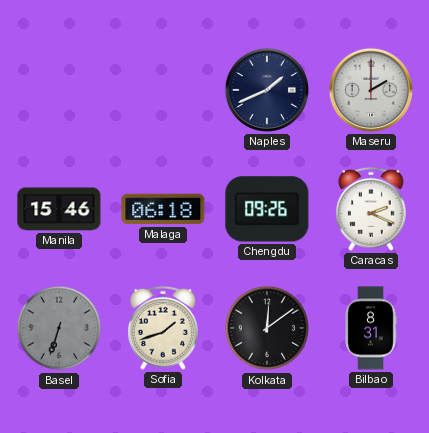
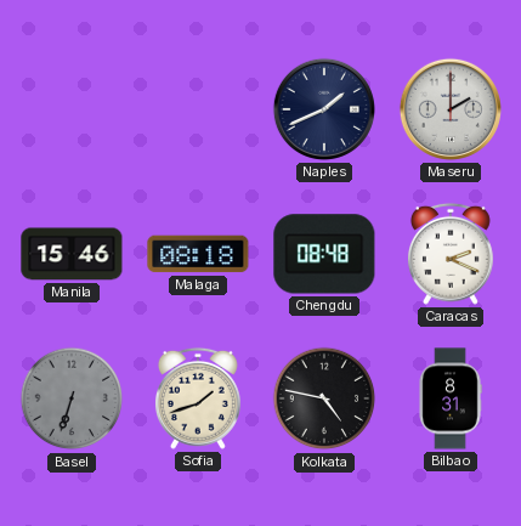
Malaga: 06:18 -> 08:18 (198, 254)
Chengdu: 09:26 -> 08:48 (324, 254)
Kolkata: 12:09 -> 4:47 (324, 398)
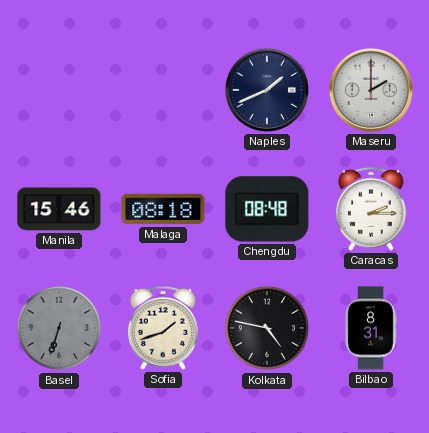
Caracas: 2:19 -> 2:15 (371, 209)
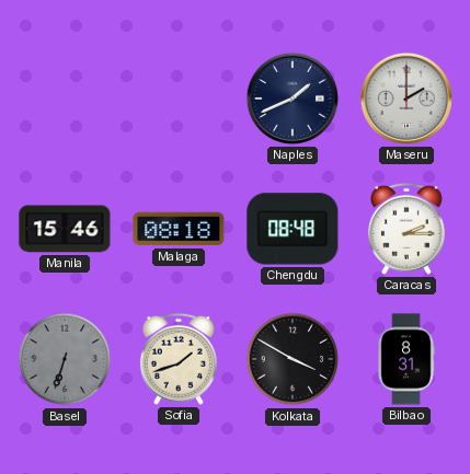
Kolkata: 4:47 -> 3:50 (293, 359)
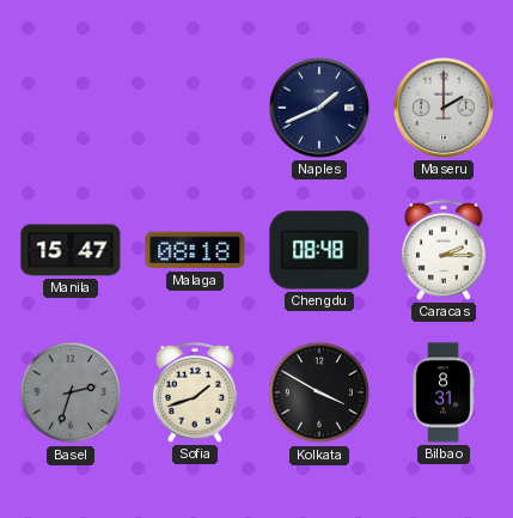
Manila: 15:46 -> 15:47 (71, 250)
Basel: 6:33 -> 2:33 (71, 392)
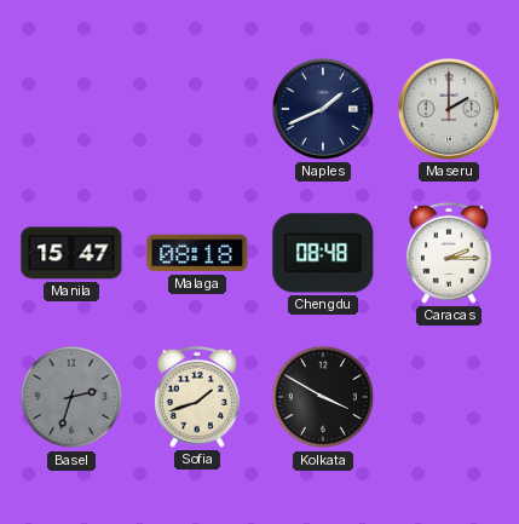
Bilbao: 8:31 -> none (444, 392)
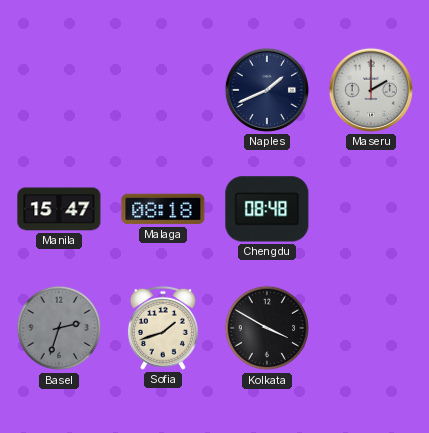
Caracas: 2:15 -> none (449, 253)
